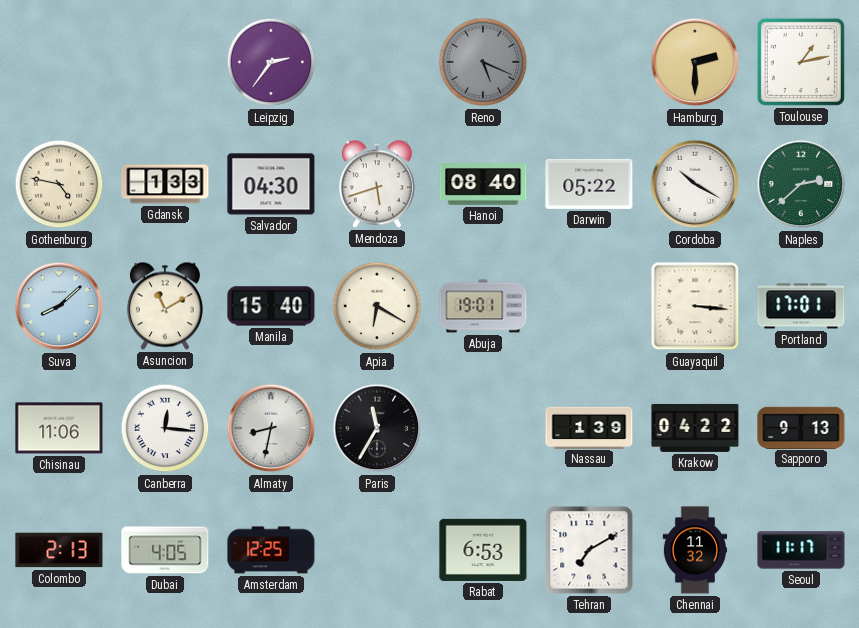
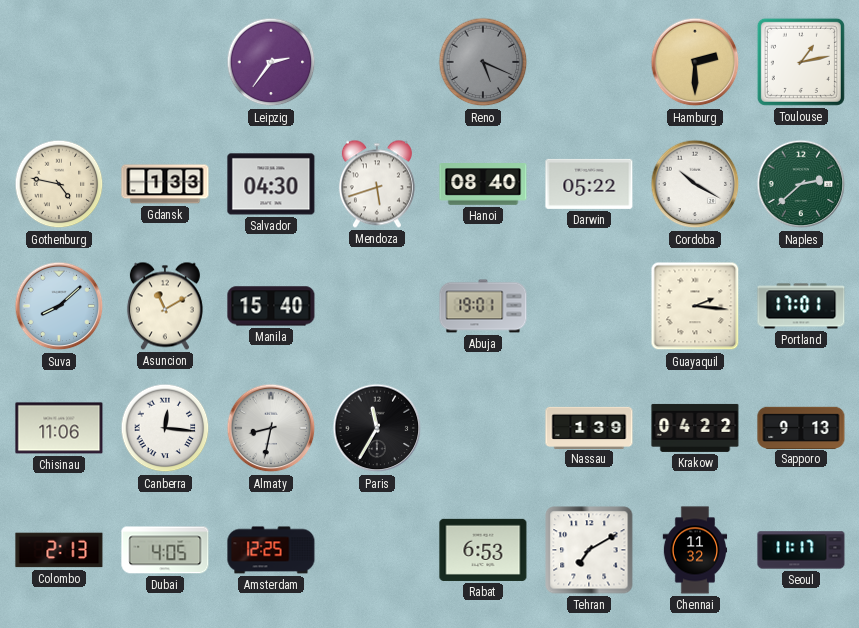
Apia: 6:20 -> none (377, 306)
Guayaquil: 3:16 -> 2:16 (695, 306)
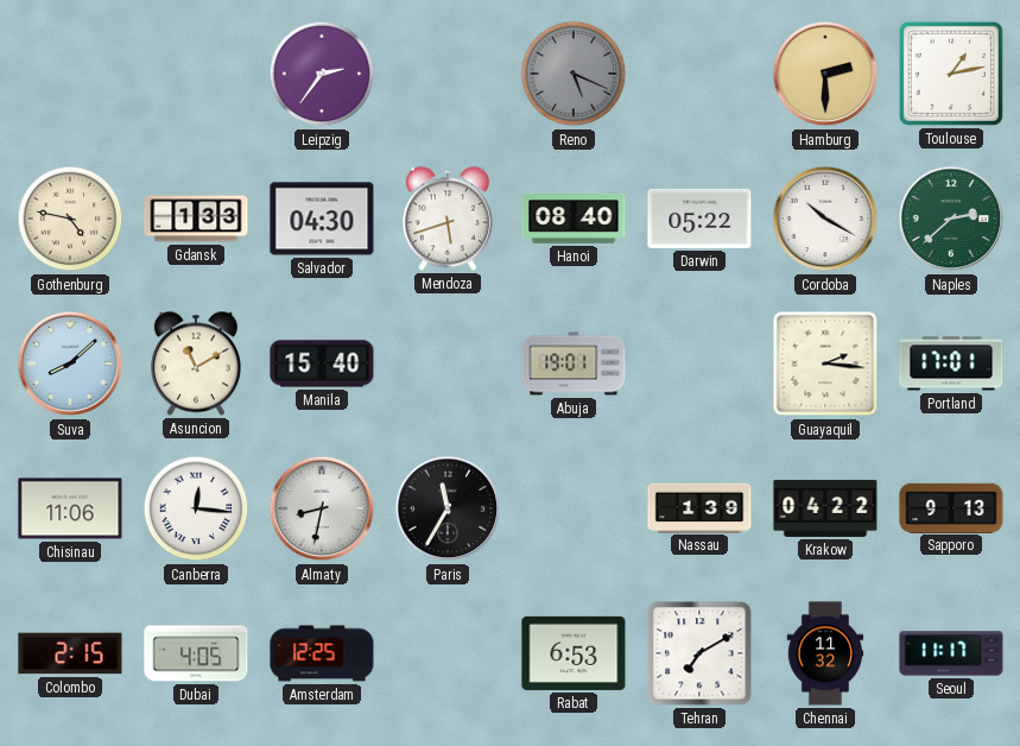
Colombo: 2:13 -> 2:15 (70, 653)
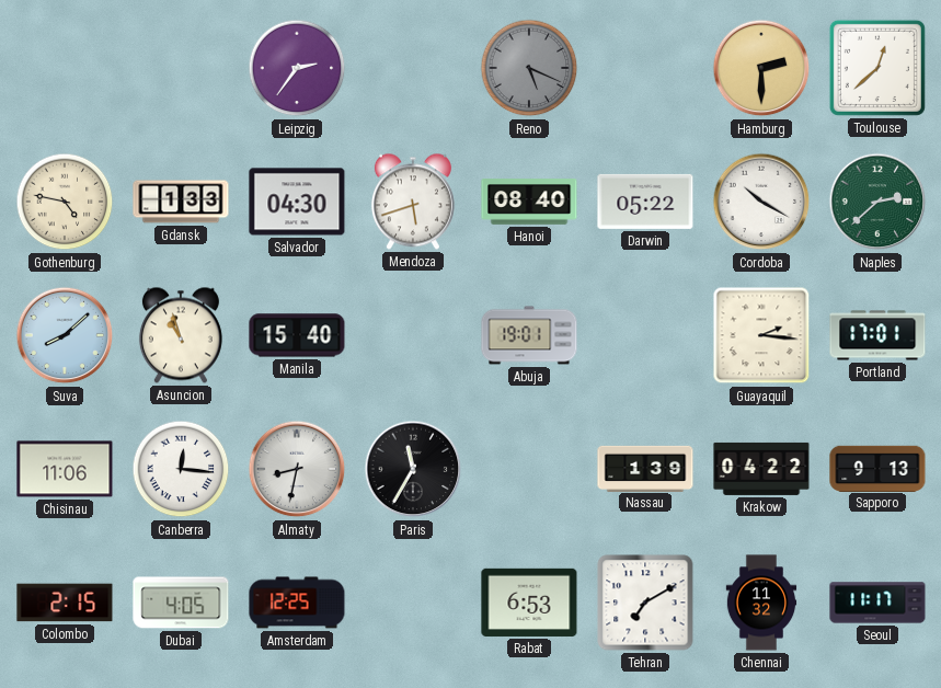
Toulouse: 1:13 -> 12:38 (877, 68)
Asuncion: 11:10 -> 10:57 (181, 335)
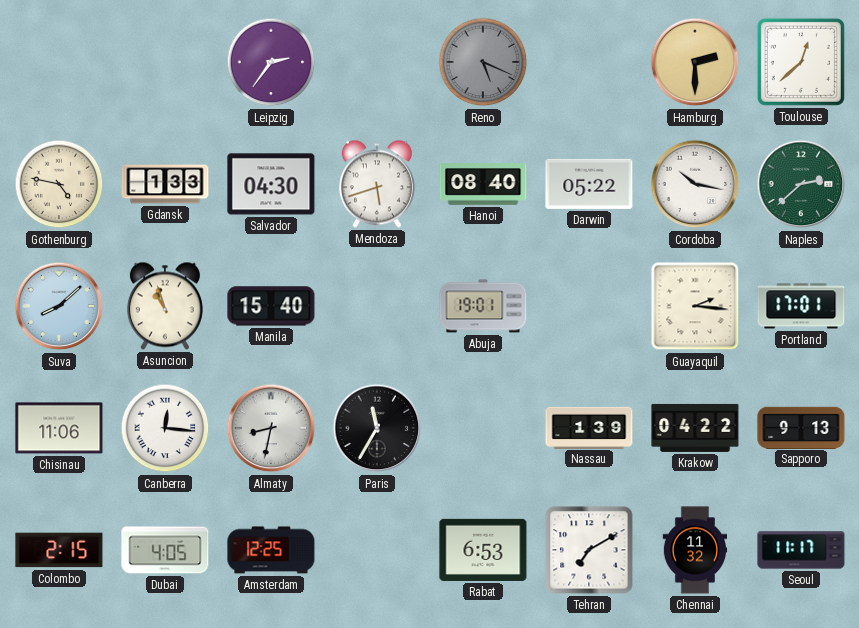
Cordoba: 10:20 -> 10:17 (695, 184)
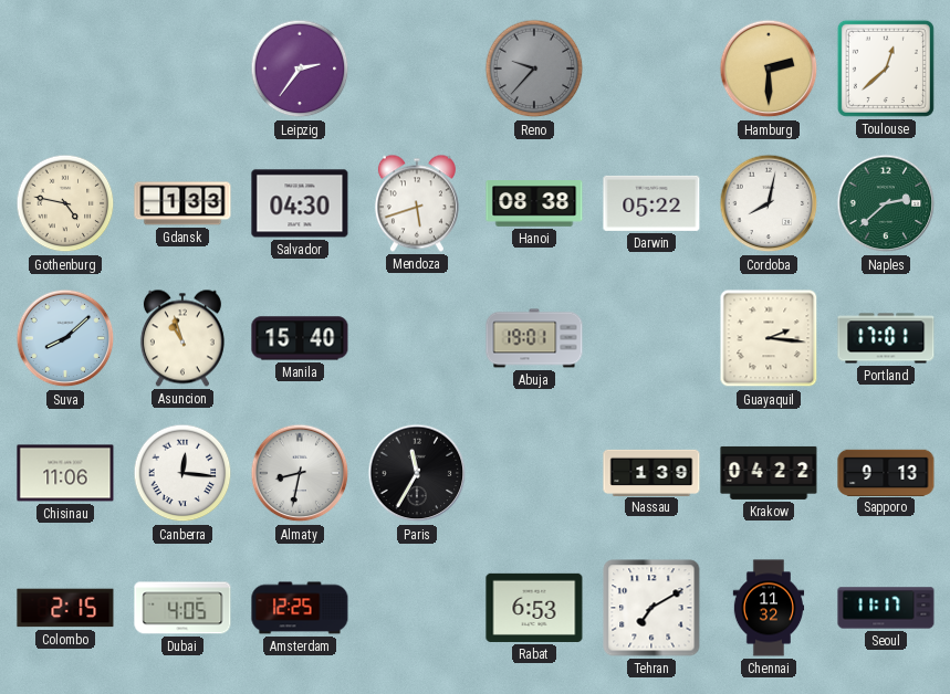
Reno: 5:19 -> 9:37 (534, 69)
Hanoi: 08:40 -> 08:38 (534, 204)
Cordoba: 10:17 -> 8:02 (769, 203)
